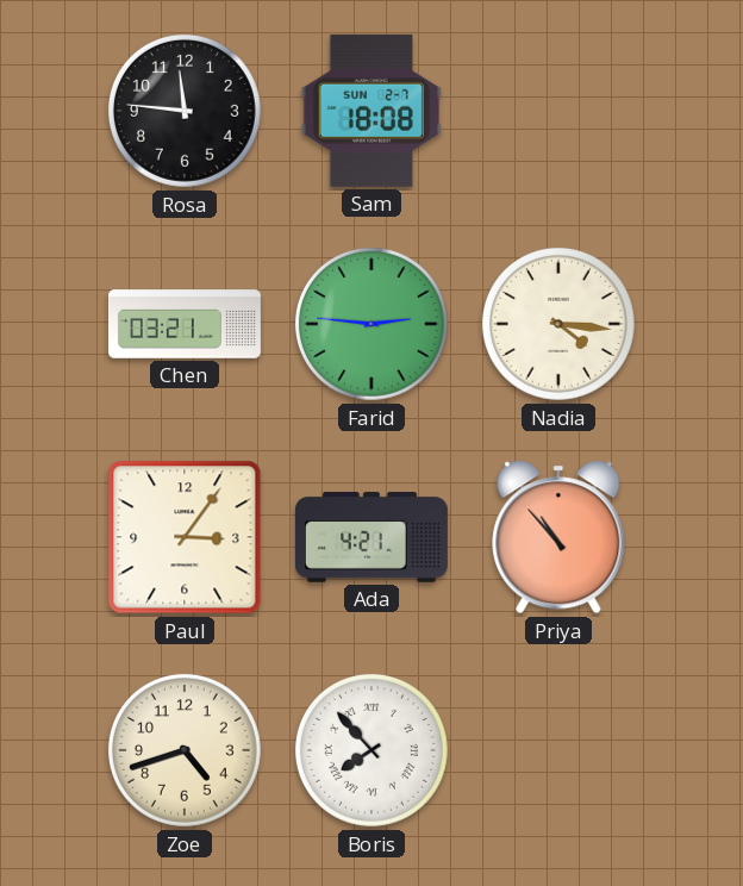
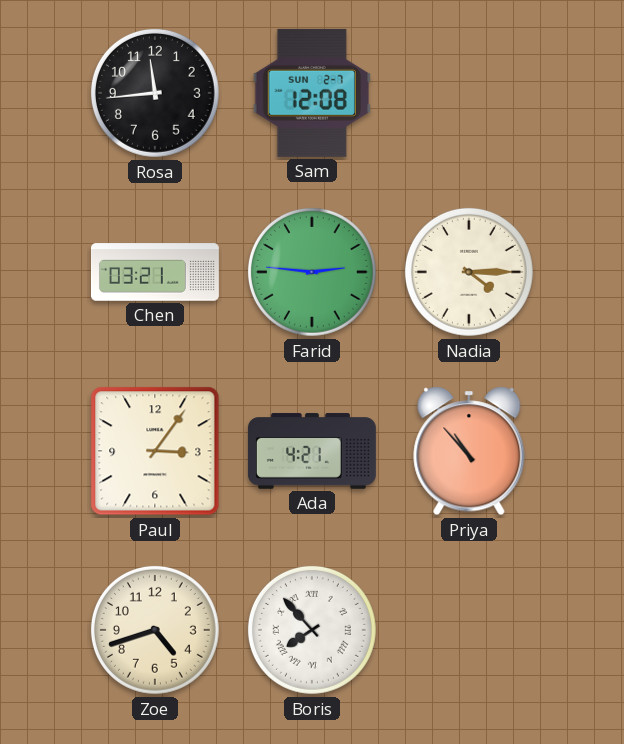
Rosa: 11:46 -> 11:44 (155, 93)
Sam: 18:08 -> 12:08 (312, 93)
Nadia: 4:16 -> 4:15 (469, 272)
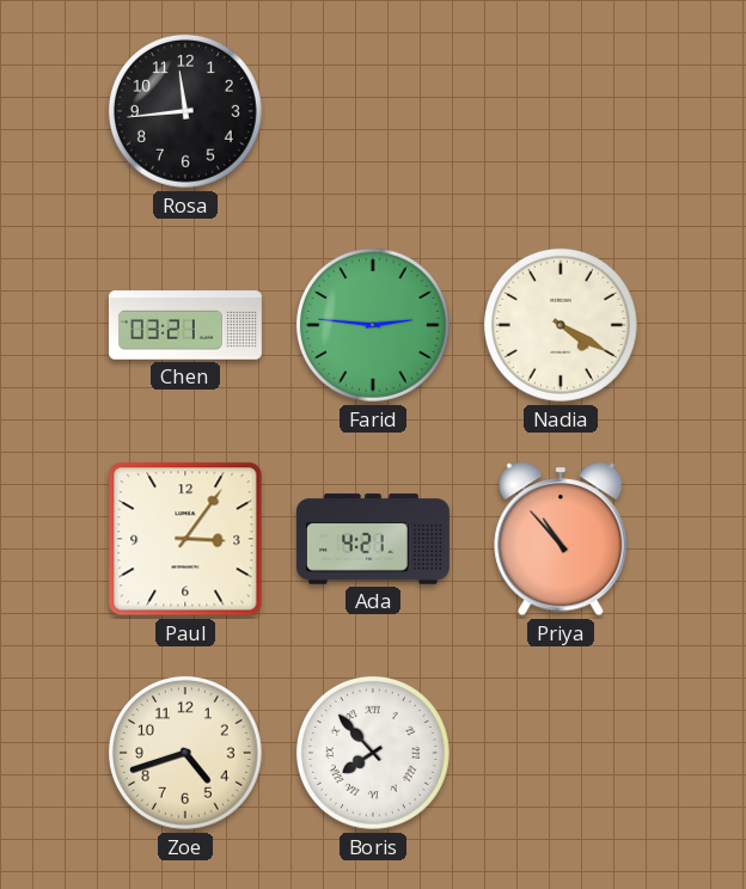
Sam: 12:08 -> none (312, 93)
Nadia: 4:15 -> 4:20 (561, 325)
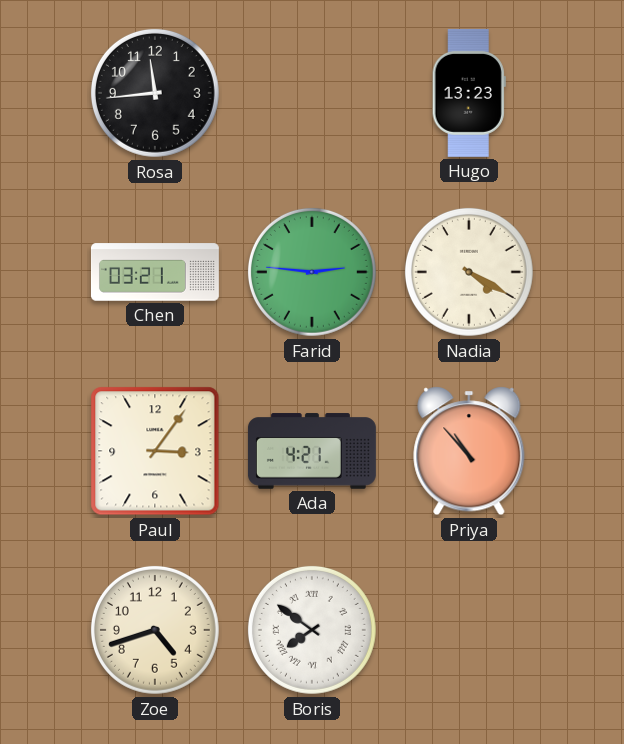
Hugo: none -> 13:23 (469, 93)
Boris: 7:53 -> 7:51 (312, 630)
